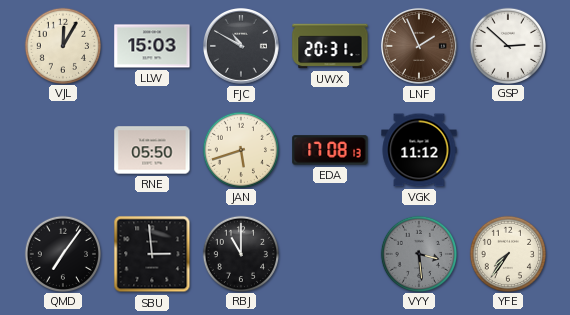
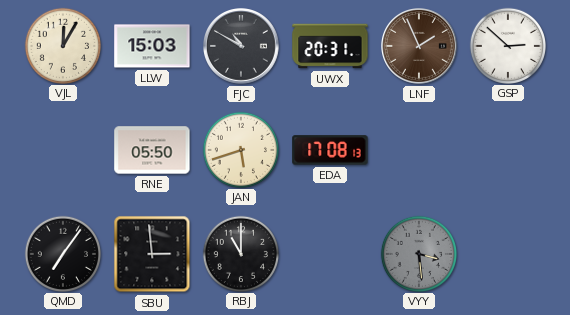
VGK: 11:12 -> none (419, 150)
YFE: 7:36 -> none (507, 253)
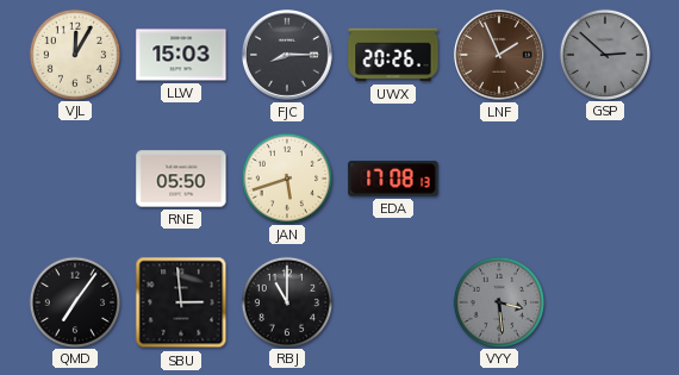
FJC: 10:50 -> 8:15 (288, 56)
UWX: 20:31 -> 20:26 (393, 55)
GSP dial: white -> grey (604, 54)
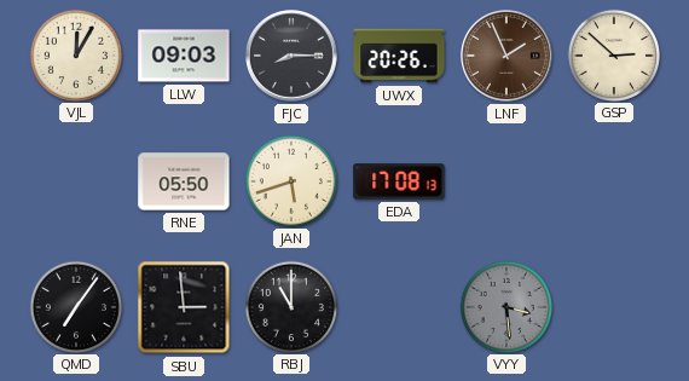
LLW: 15:03 -> 09:03 (184, 56)
GSP dial: grey -> cream (613, 54)
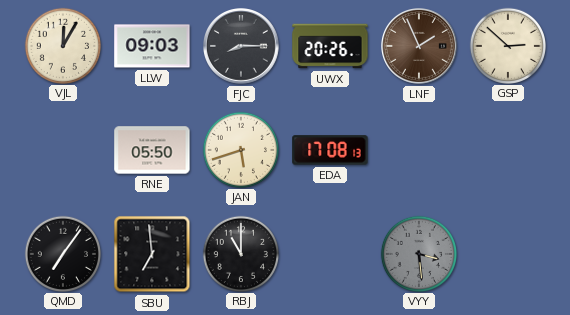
SBU: 2:59 -> 6:59 (152, 254)
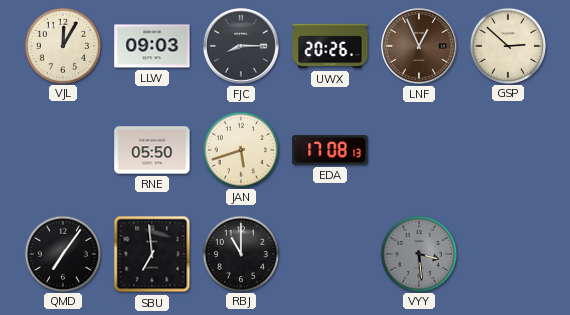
LNF: 1:56 -> 12:56 (420, 47)
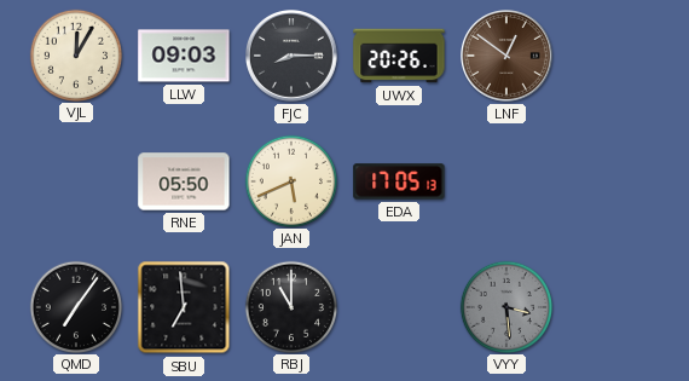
LNF: 12:56 -> 12:51 (508, 57)
GSP: 2:52 -> none (507, 45)
JAN: 5:42 -> 5:41 (290, 180)
EDA: 17:08 -> 17:05 (399, 181)
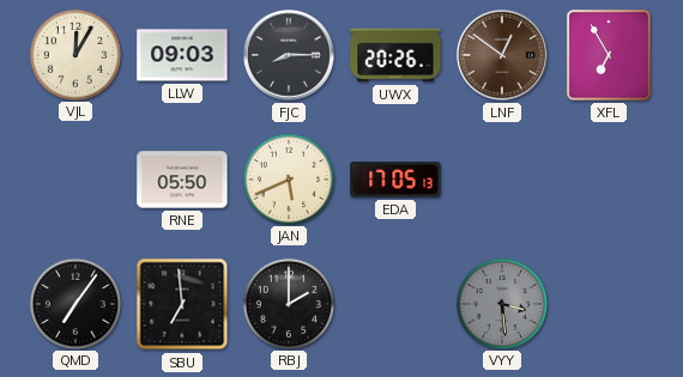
XFL: none -> 6:55 (609, 55)
RBJ: 11:00 -> 2:00 (288, 303)
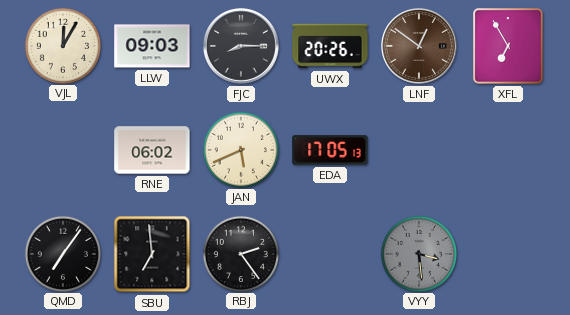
RNE: 05:50 -> 06:02 (152, 150)
RBJ: 2:00 -> 2:24 (240, 253)
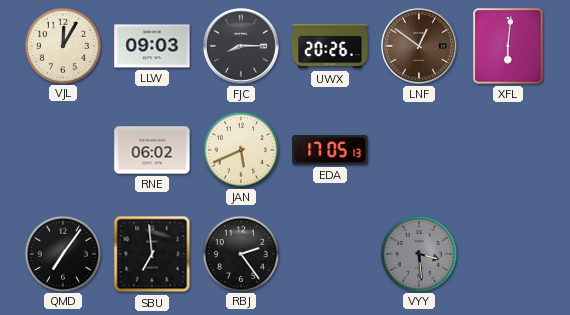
XFL: 6:55 -> 6:01 (508, 46)
